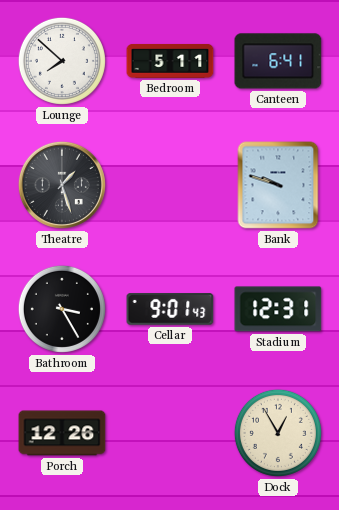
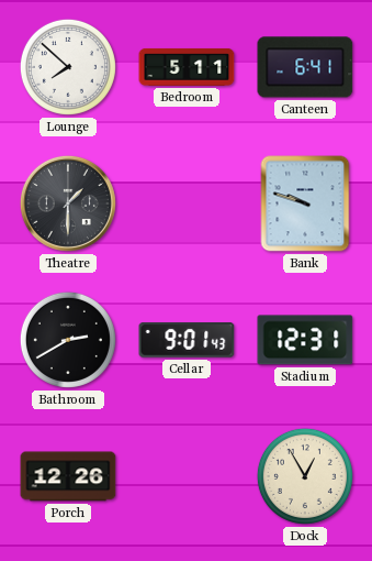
Theatre: 1:27 -> 1:30 (68, 204)
Bathroom: 3:25 -> 2:40 (68, 340)
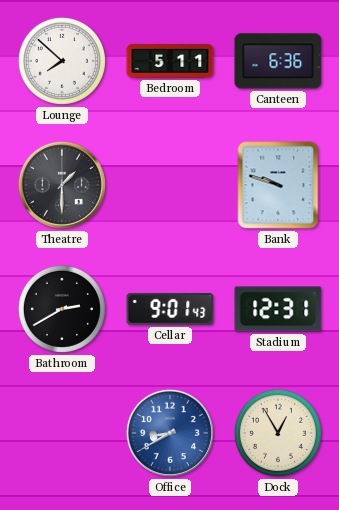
Canteen: 6:41 -> 6:36 (278, 61)
Porch: 12:26 -> none (68, 476)
Office: none -> 8:40 (170, 433)
